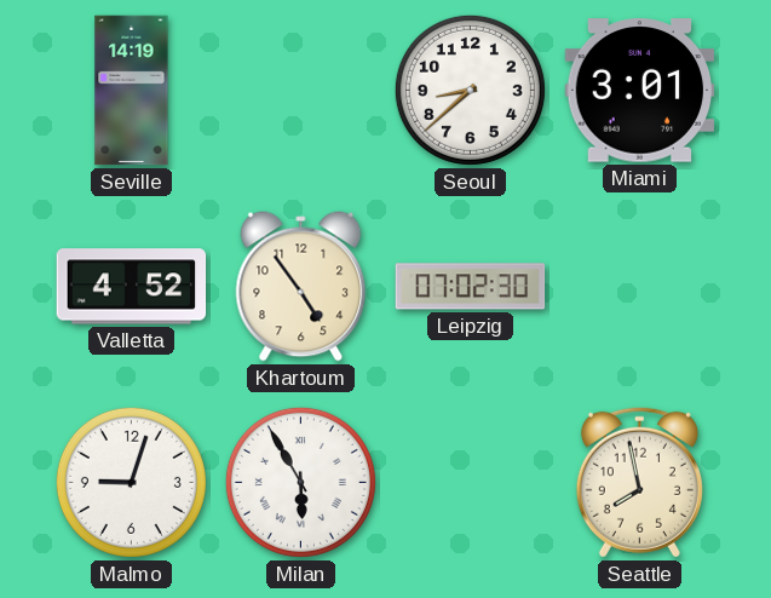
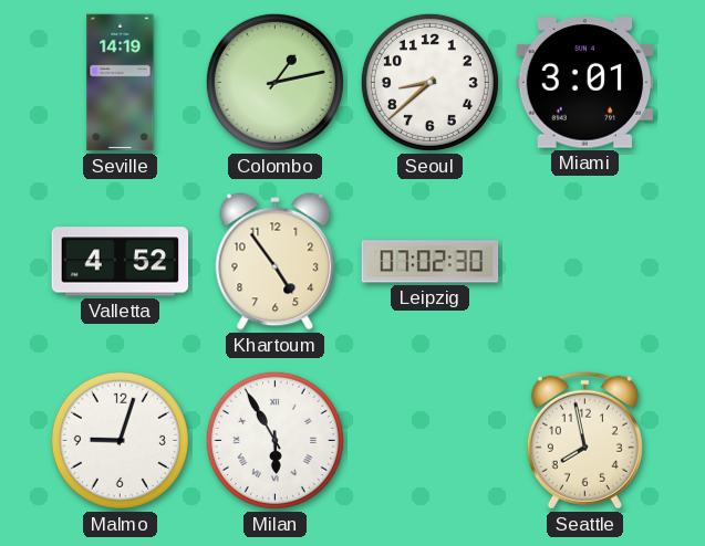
Colombo: none -> 1:13 (274, 82)
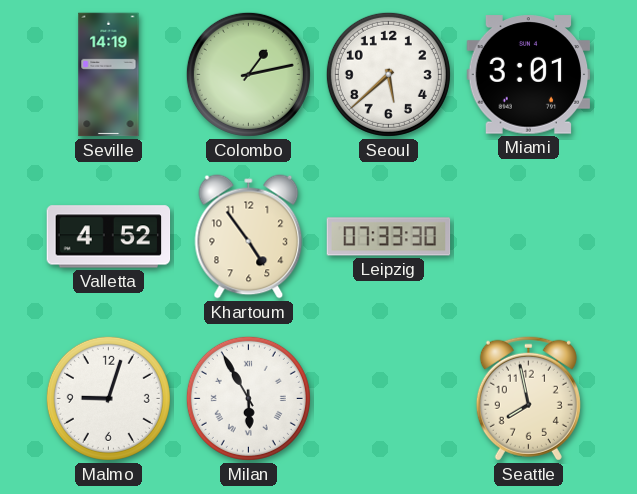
Seoul: 8:38 -> 5:38 (388, 74)
Leipzig: 07:02 -> 07:33 (389, 237)
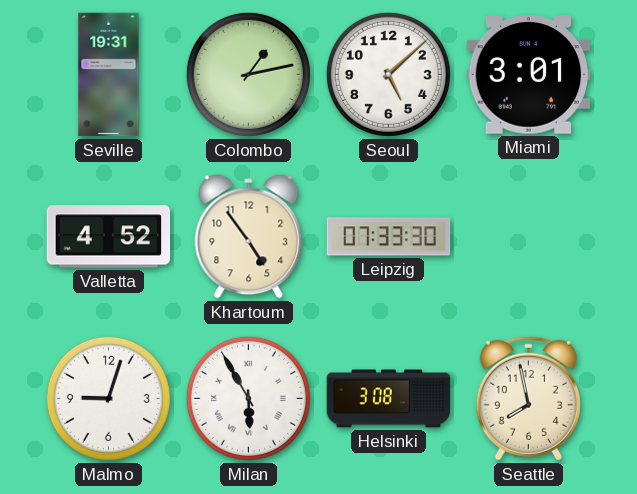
Seville: 14:19 -> 19:31 (109, 75)
Seoul: 5:38 -> 5:08 (388, 74)
Helsinki: none -> 3:08 (389, 399)
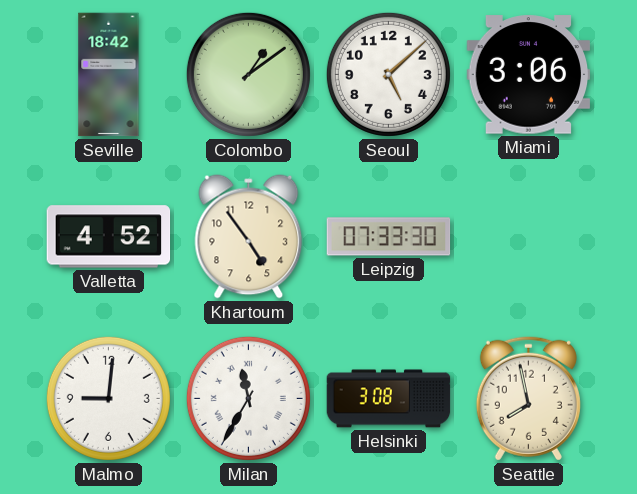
Seville: 19:31 -> 18:42 (109, 75)
Colombo: 1:13 -> 1:09 (248, 74)
Miami: 3:01 -> 3:06 (529, 75)
Malmo: 9:03 -> 9:01 (108, 398)
Milan: 5:55 -> 11:35 (248, 398)
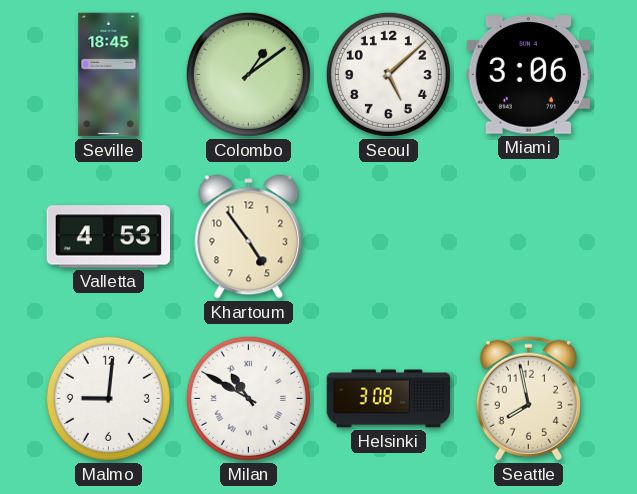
Seville: 18:42 -> 18:45 (109, 75)
Valletta: 4:52 -> 4:53 (109, 237)
Leipzig: 07:33 -> none (389, 237)
Milan: 11:35 -> 10:50 (248, 398)
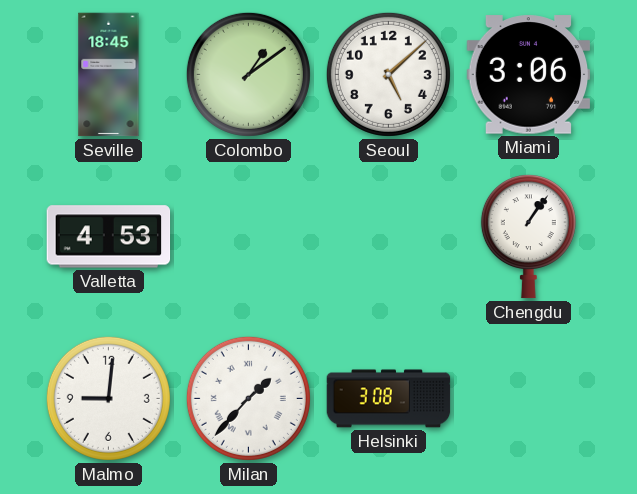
Khartoum: 4:54 -> none (249, 237)
Chengdu: none -> 1:06 (528, 237)
Milan: 10:50 -> 1:37 (248, 398)
Seattle: 7:58 -> none (528, 398)
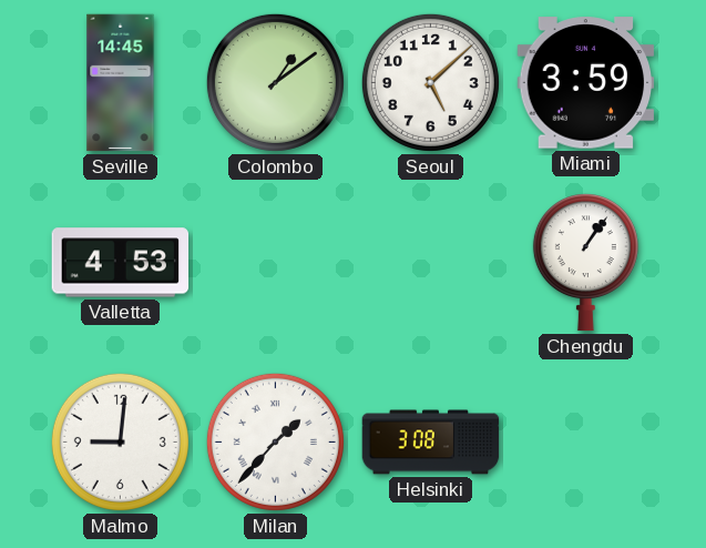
Seville: 18:45 -> 14:45 (121, 83)
Miami: 3:06 -> 3:59 (586, 83)
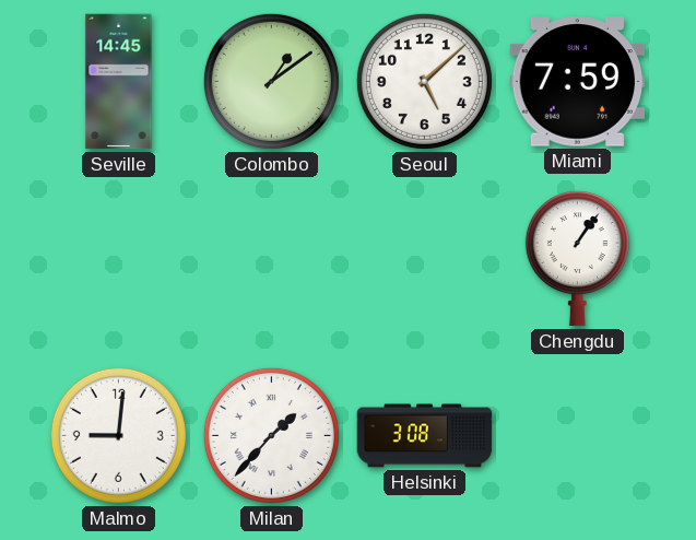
Miami: 3:59 -> 7:59 (578, 82)
Valletta: 4:53 -> none (121, 263)
